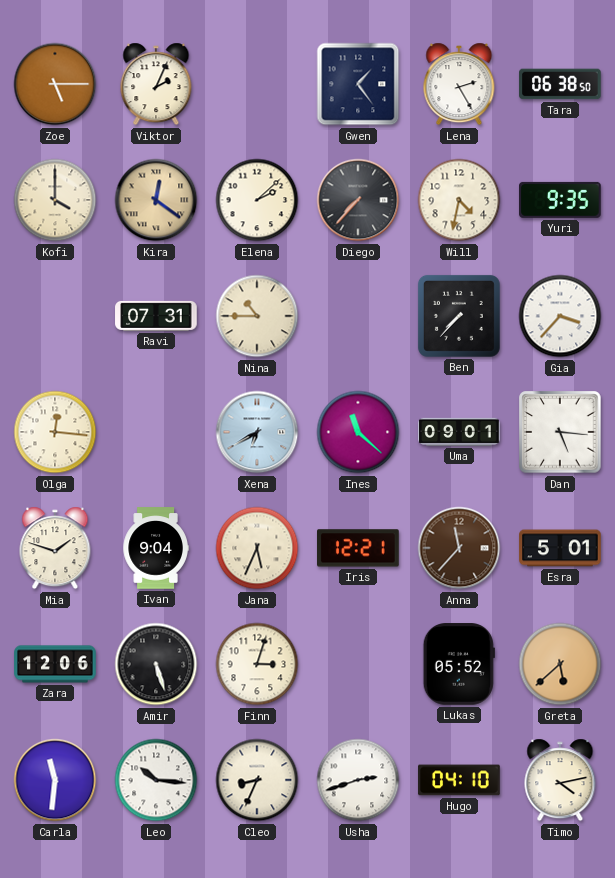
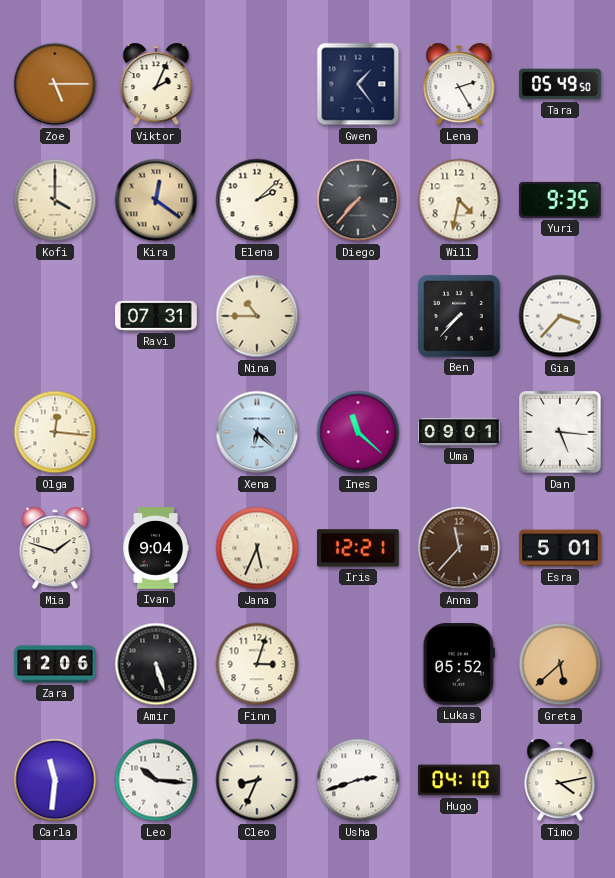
Tara: 06:38 -> 05:49 (560, 84)
Xena: 6:40 -> 6:22 (257, 432)
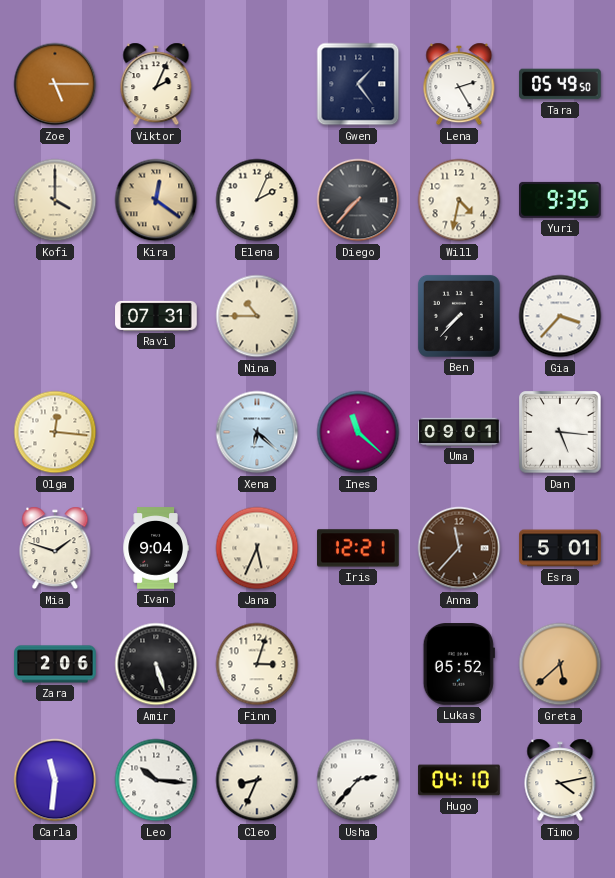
Elena: 2:08 -> 2:04 (257, 200)
Zara: 12:06 -> 2:06 (55, 664)
Usha: 2:42 -> 2:37 (358, 780)
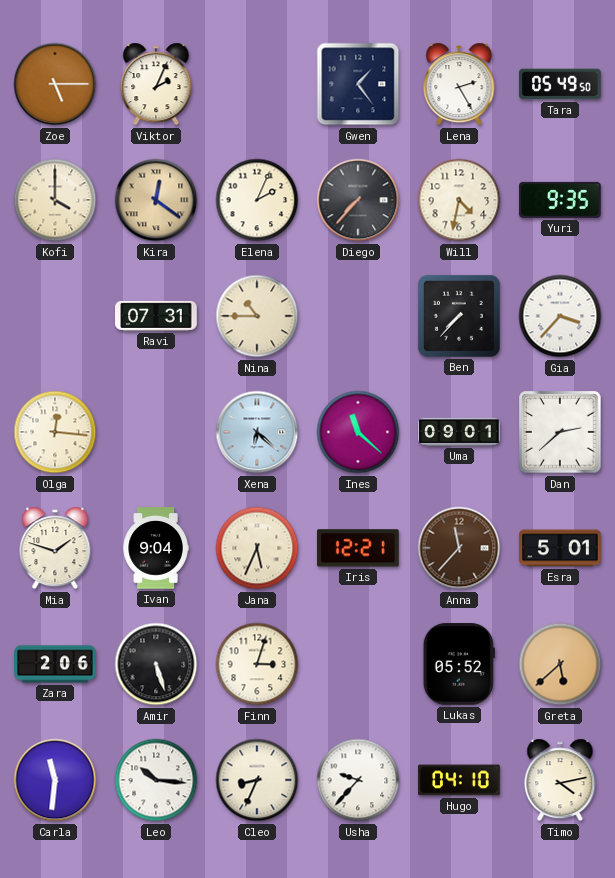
Dan: 5:16 -> 2:38 (560, 432)
Usha: 2:37 -> 9:37 (358, 780)
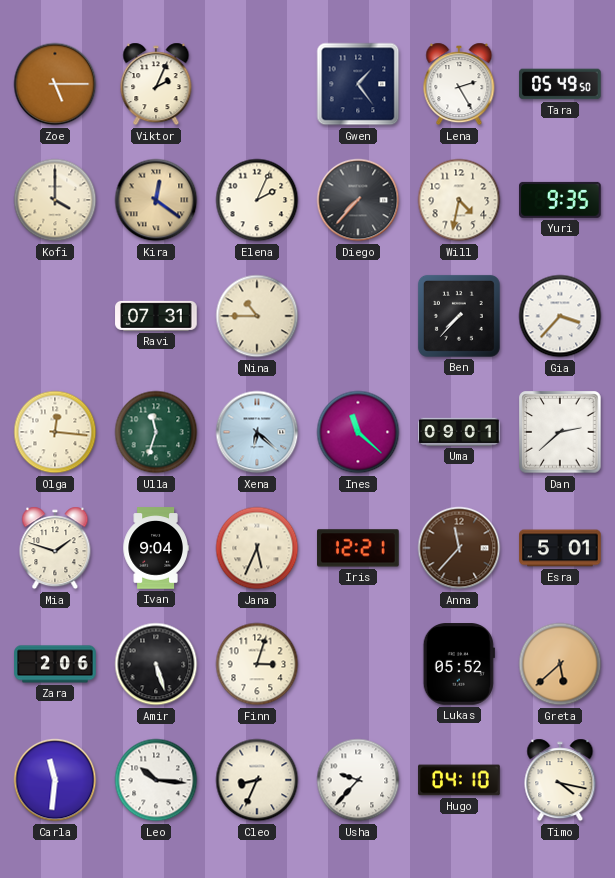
Ulla: none -> 11:33 (156, 432)
Timo: 4:13 -> 4:17 (560, 780)
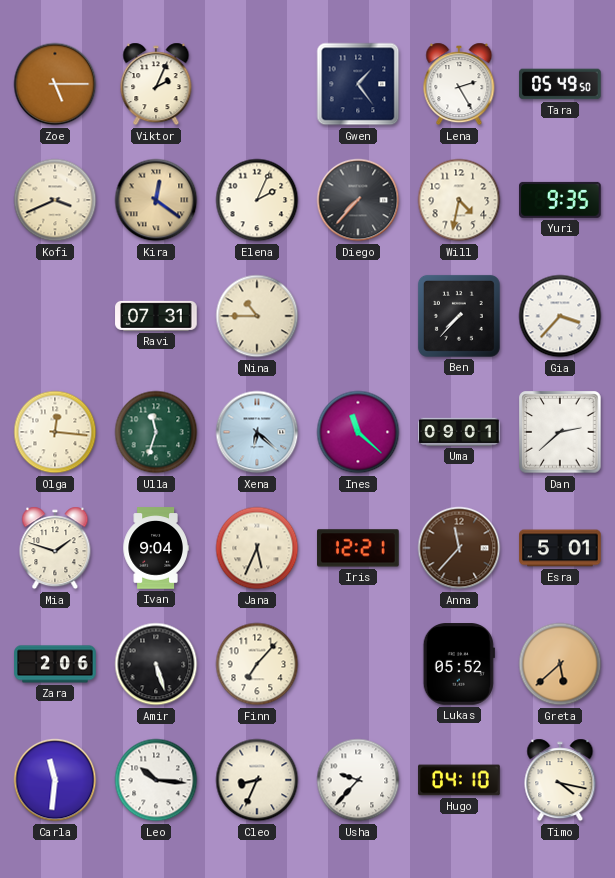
Kofi: 4:00 -> 3:41 (55, 200)
Finn: 3:03 -> 7:07 (257, 664)
